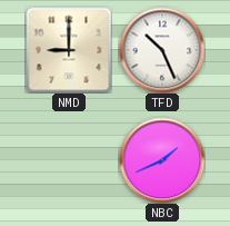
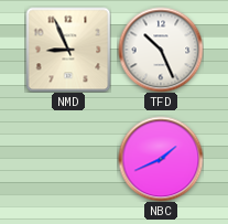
NMD: 9:00 -> 8:56 (68, 50)
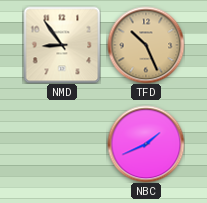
NMD: 8:56 -> 8:54 (62, 45)
TFD dial: white -> champagne (146, 45)
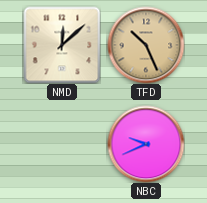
NMD: 8:54 -> 12:08 (62, 45)
NBC: 1:41 -> 9:41 (146, 144)
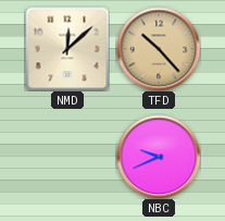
TFD: 10:26 -> 10:23 (159, 49)
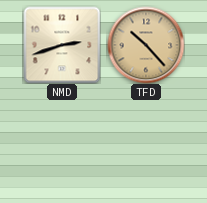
NMD: 12:08 -> 2:42 (62, 45)
NBC: 9:41 -> none (159, 157)
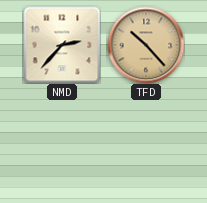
NMD: 2:42 -> 2:37 (62, 45)
